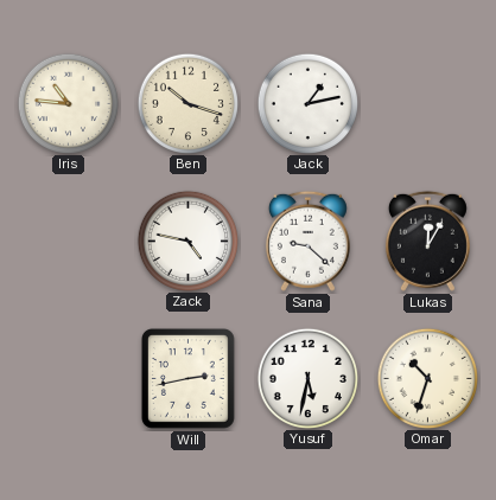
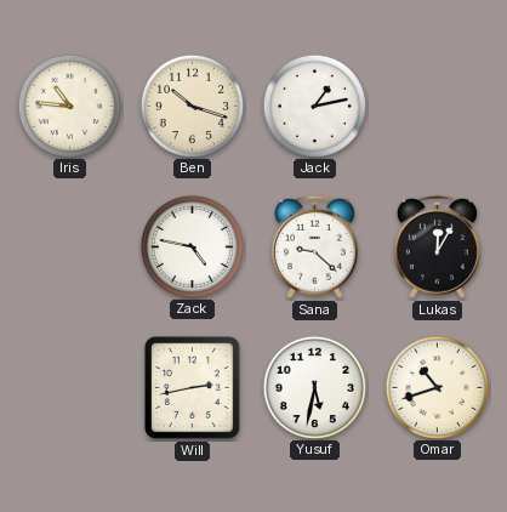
Omar: 10:33 -> 10:42 (437, 387)
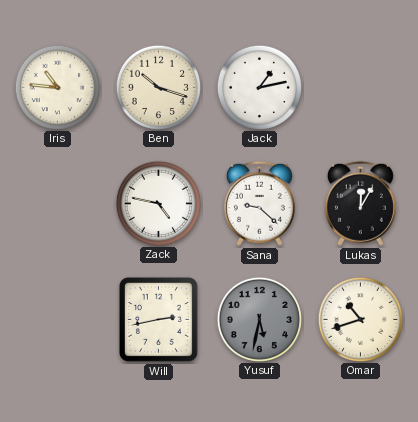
Yusuf dial: white -> grey (259, 319)
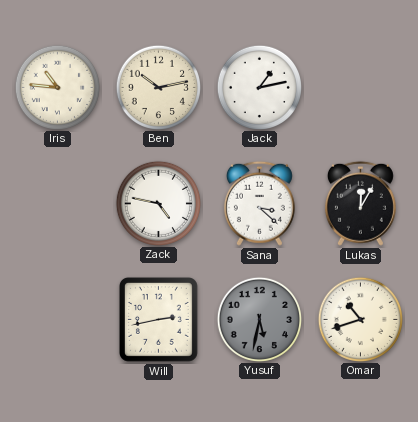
Ben: 10:18 -> 10:13 (158, 87)
Sana: 9:22 -> 3:22 (259, 203)
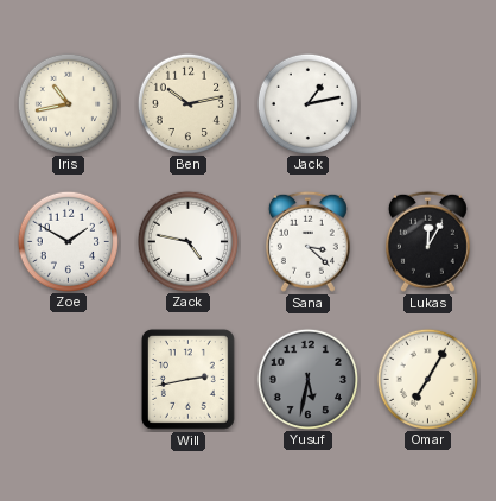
Iris: 10:46 -> 10:43 (68, 103)
Zoe: none -> 1:50 (68, 241)
Omar: 10:42 -> 7:05 (427, 379)
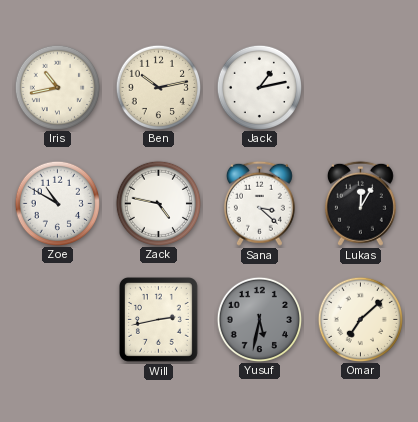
Zoe: 1:50 -> 10:50 (57, 203)
Omar: 7:05 -> 7:08 (360, 319)
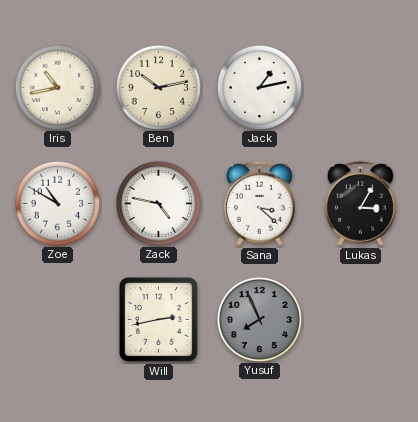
Lukas: 12:05 -> 3:05 (360, 203)
Yusuf: 5:32 -> 7:56 (259, 319)
Omar: 7:08 -> none (360, 319)
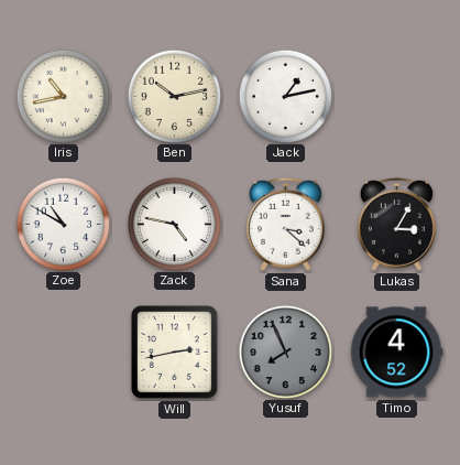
Timo: none -> 4:52 (396, 353)
